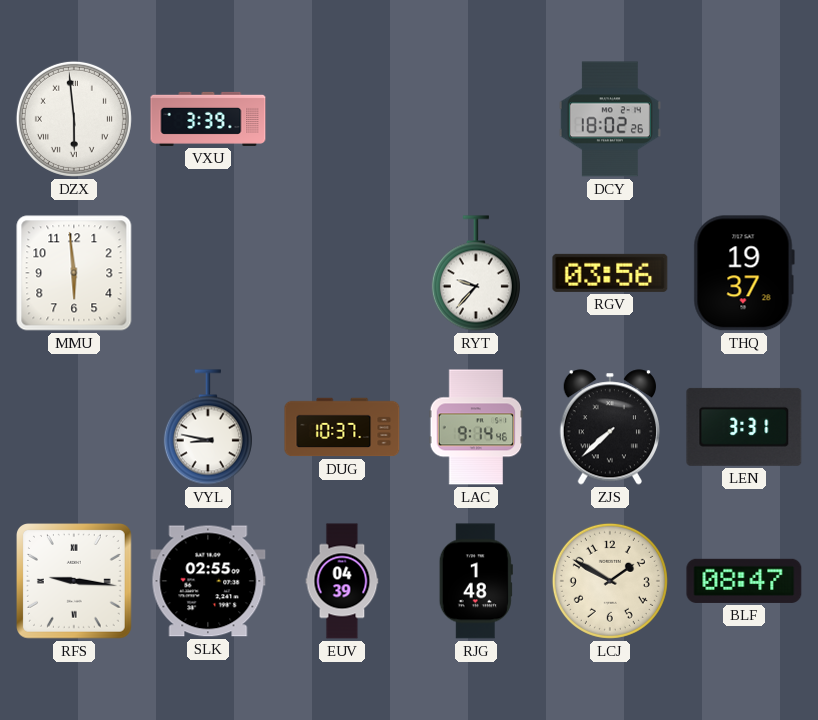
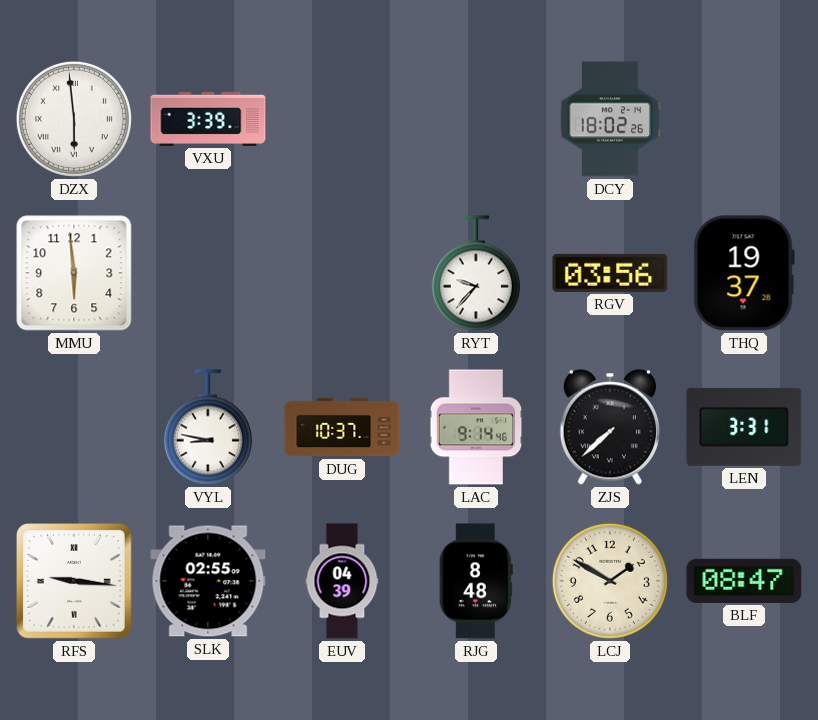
RJG: 1:48 -> 8:48 (476, 581)
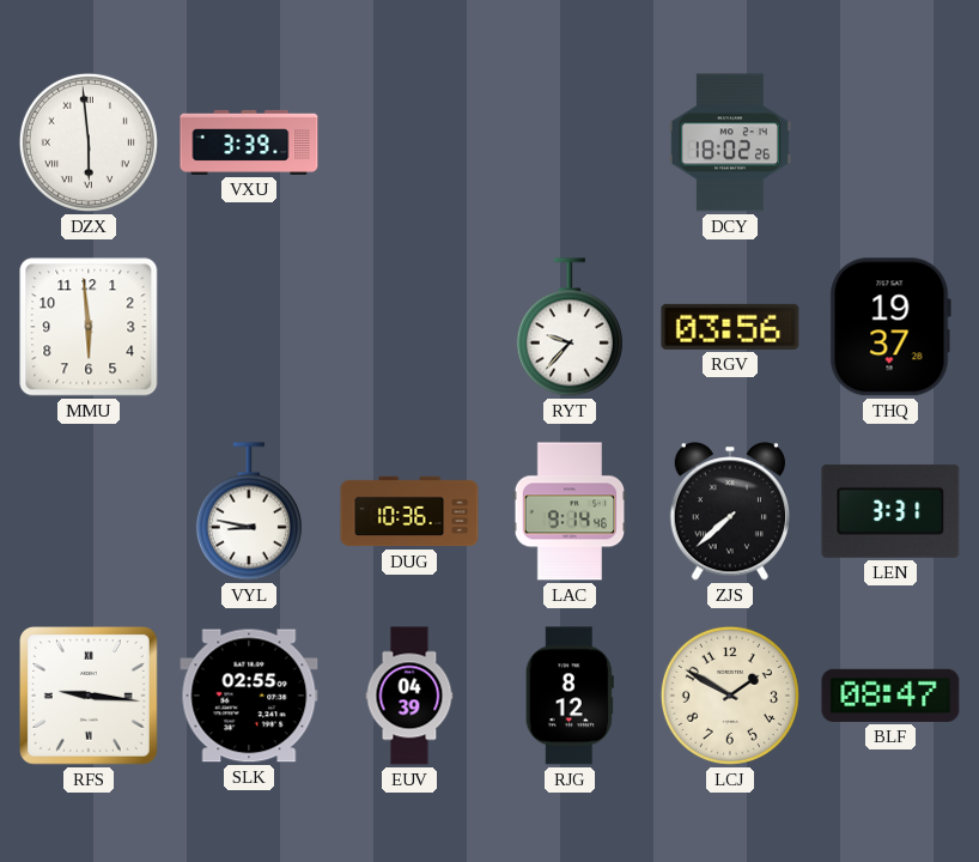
DUG: 10:37 -> 10:36 (409, 511)
RJG: 8:48 -> 8:12 (570, 696)
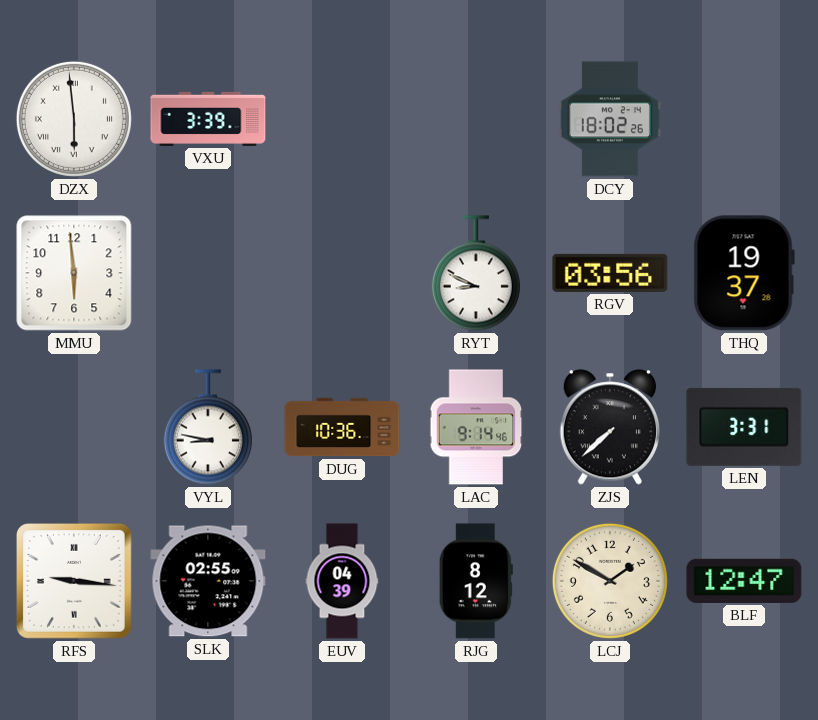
RYT: 9:37 -> 8:49 (476, 273)
BLF: 08:47 -> 12:47 (744, 581)
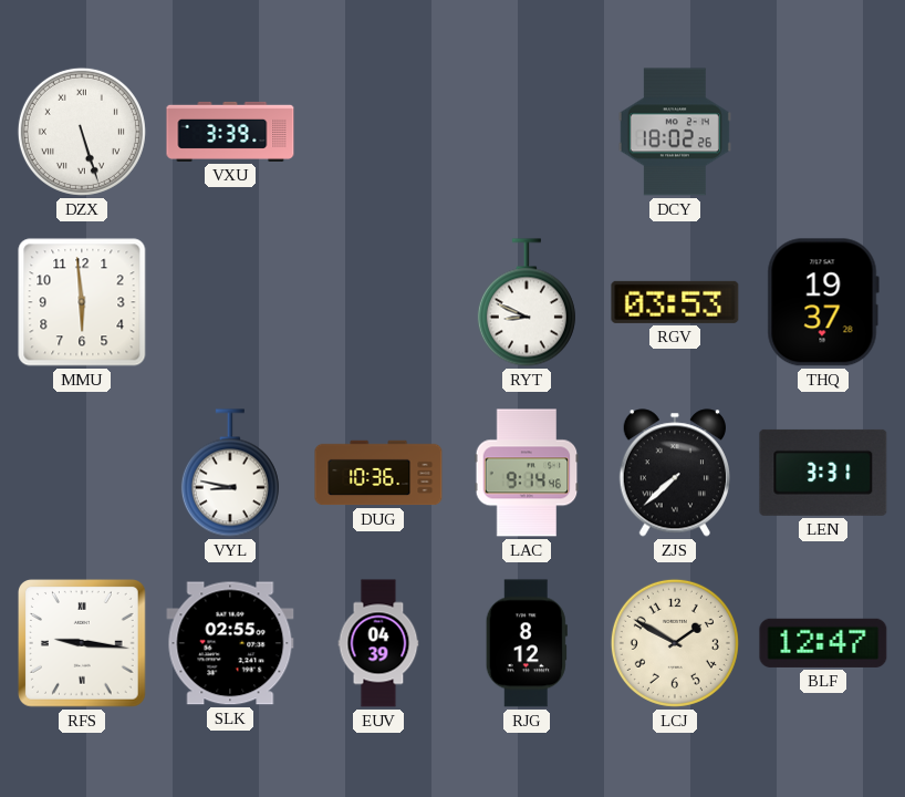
DZX: 5:59 -> 5:27 (82, 132)
RGV: 03:56 -> 03:53 (675, 302)
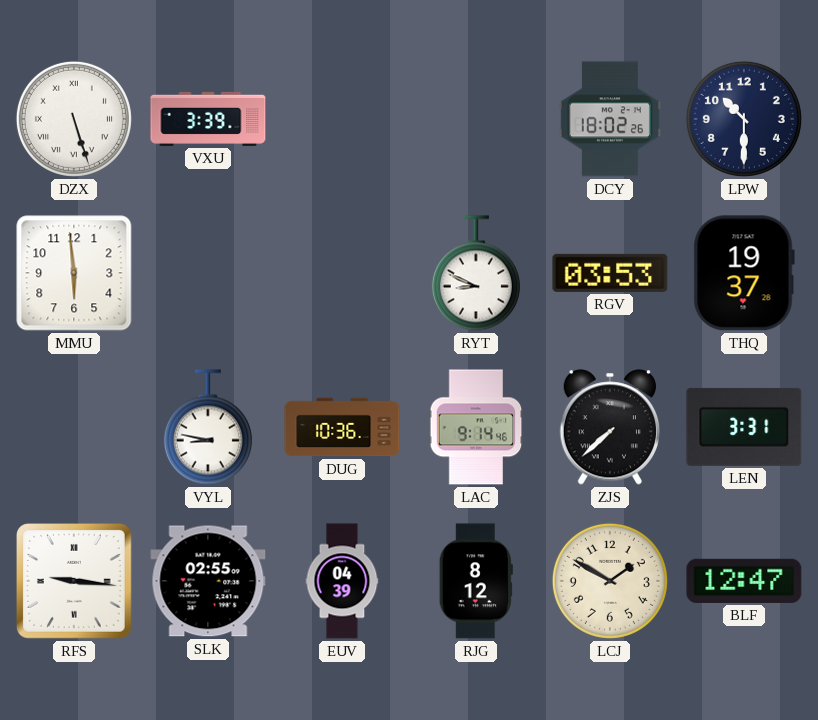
LPW: none -> 10:30 (744, 119)
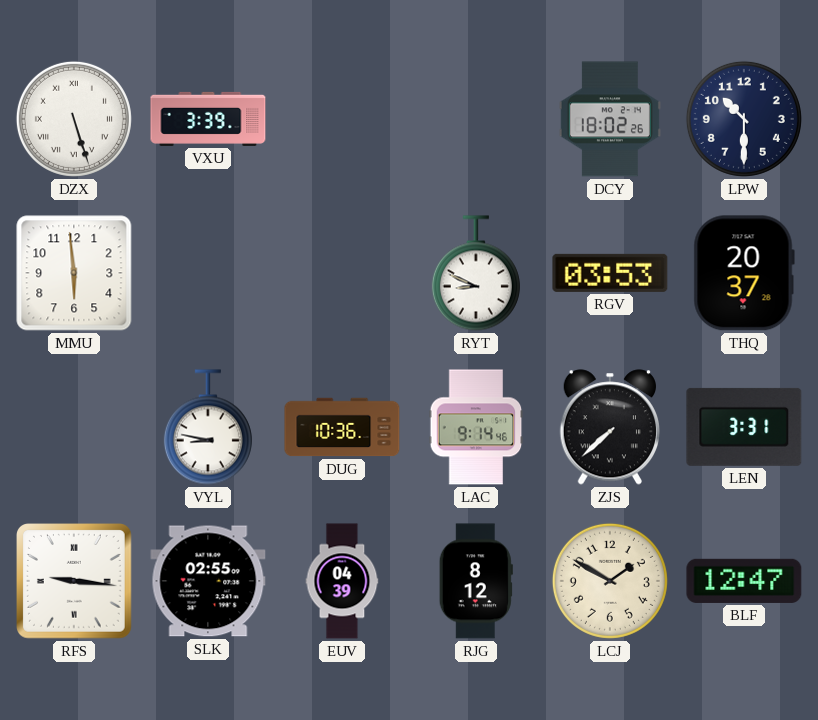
THQ: 19:37 -> 20:37 (744, 273)
